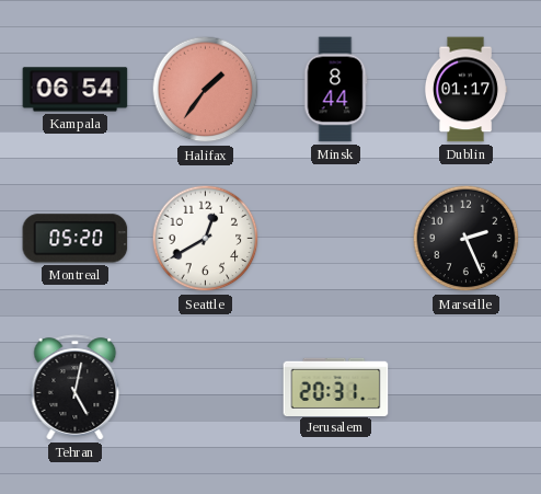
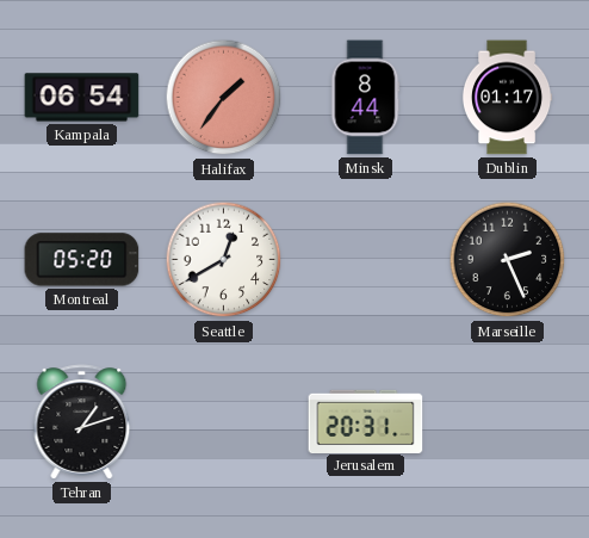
Tehran: 5:02 -> 1:12 (82, 422)
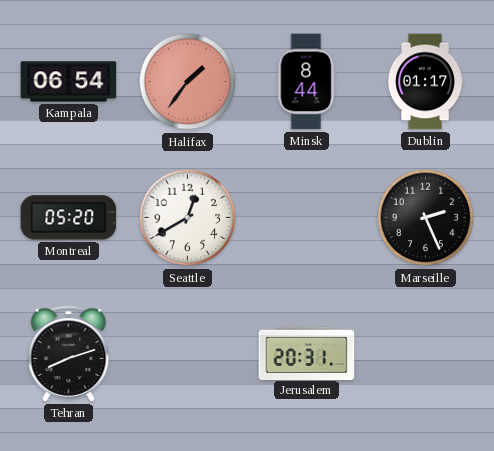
Tehran: 1:12 -> 8:12 (69, 354)
